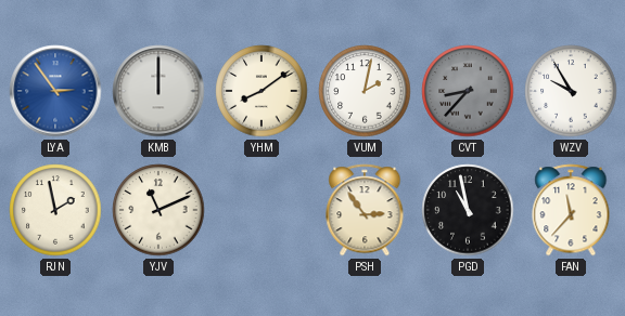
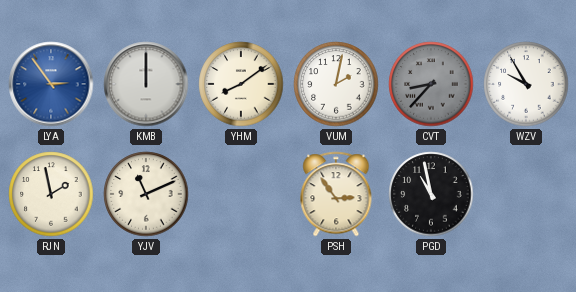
FAN: 11:37 -> none (571, 210)
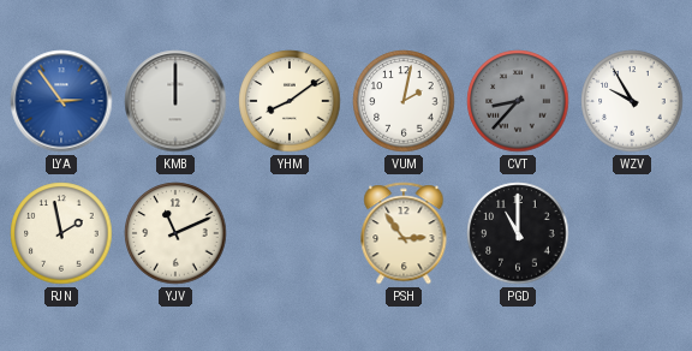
PGD: 10:58 -> 11:00 (518, 233)
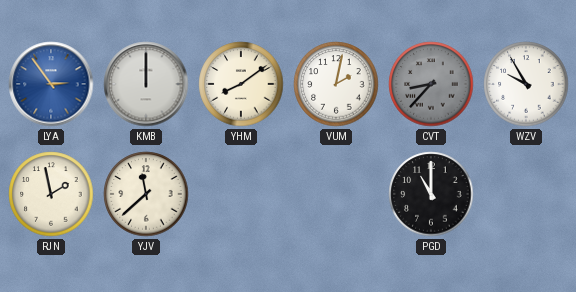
YJV: 11:11 -> 11:38 (146, 194)
PSH: 2:54 -> none (404, 233)
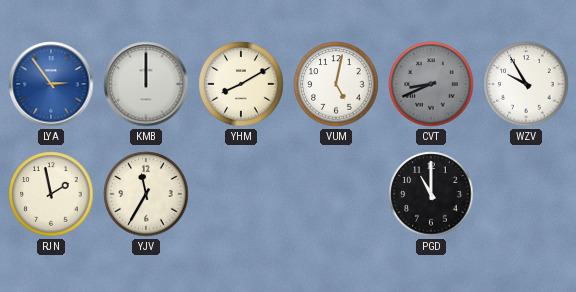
YHM: 8:09 -> 8:10 (241, 84)
VUM: 2:02 -> 5:02 (336, 84)
CVT: 8:37 -> 8:41 (431, 84)
YJV: 11:38 -> 11:35 (146, 194)
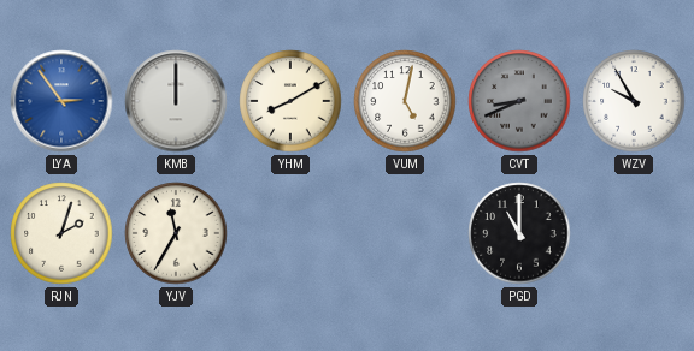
RJN: 1:58 -> 2:03 (61, 233)
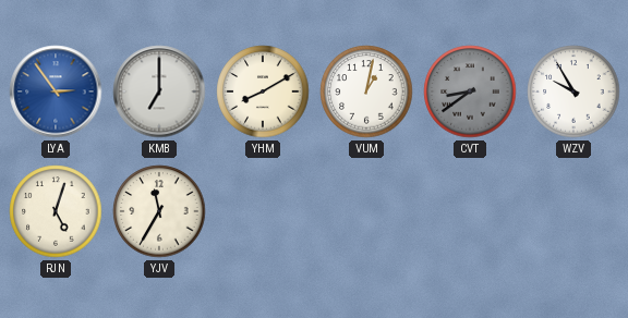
KMB: 12:00 -> 7:00 (159, 91)
VUM: 5:02 -> 1:02 (366, 91)
CVT: 8:41 -> 8:39 (470, 91)
RJN: 2:03 -> 5:03 (56, 211)
PGD: 11:00 -> none (519, 233)
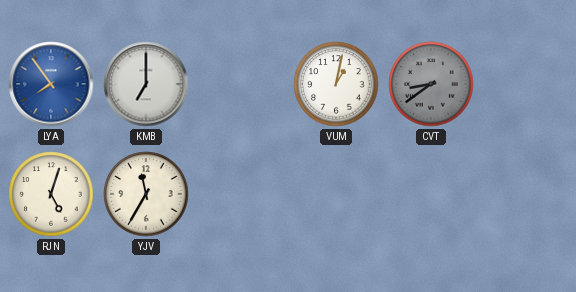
LYA: 2:54 -> 7:54 (51, 84)
YHM: 8:10 -> none (263, 91)
WZV: 9:55 -> none (573, 91)
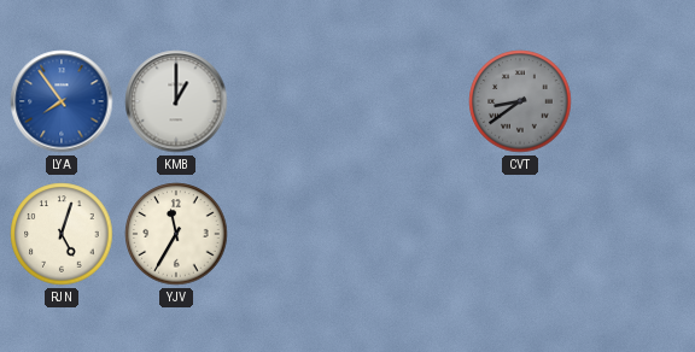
KMB: 7:00 -> 1:00 (176, 101)
VUM: 1:02 -> none (336, 84)
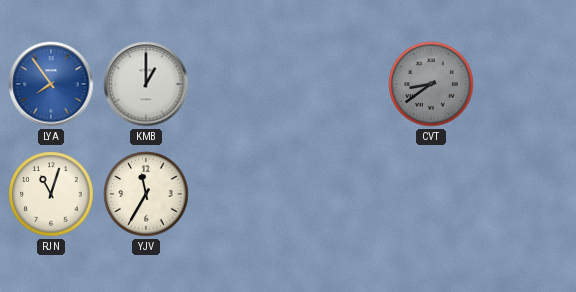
RJN: 5:03 -> 11:03 (51, 194)
